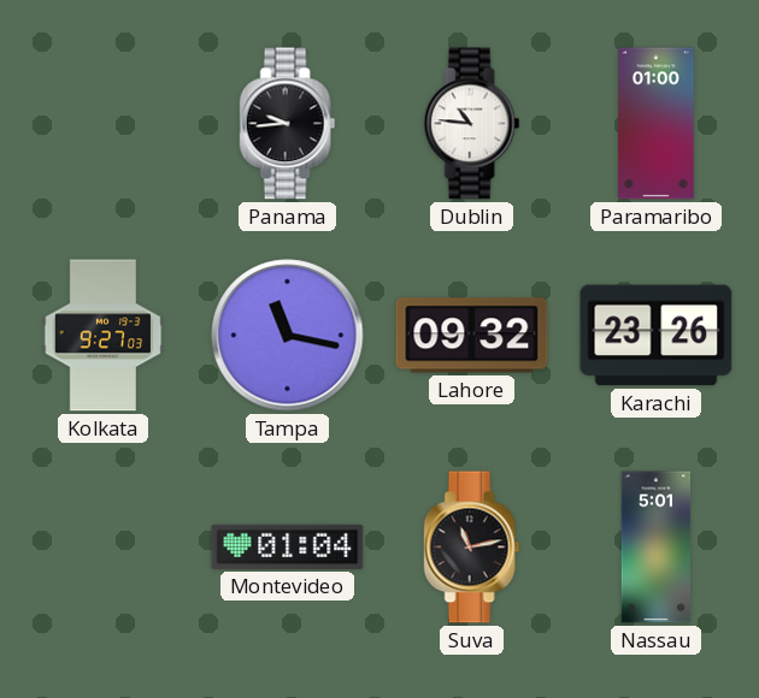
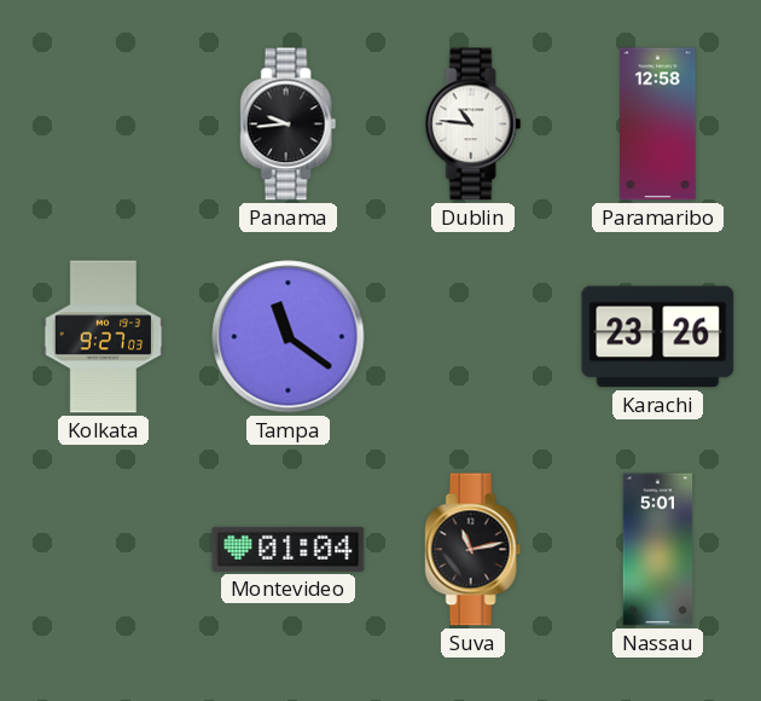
Paramaribo: 01:00 -> 12:58 (658, 124)
Tampa: 11:17 -> 11:21 (289, 337)
Lahore: 09:32 -> none (472, 336)
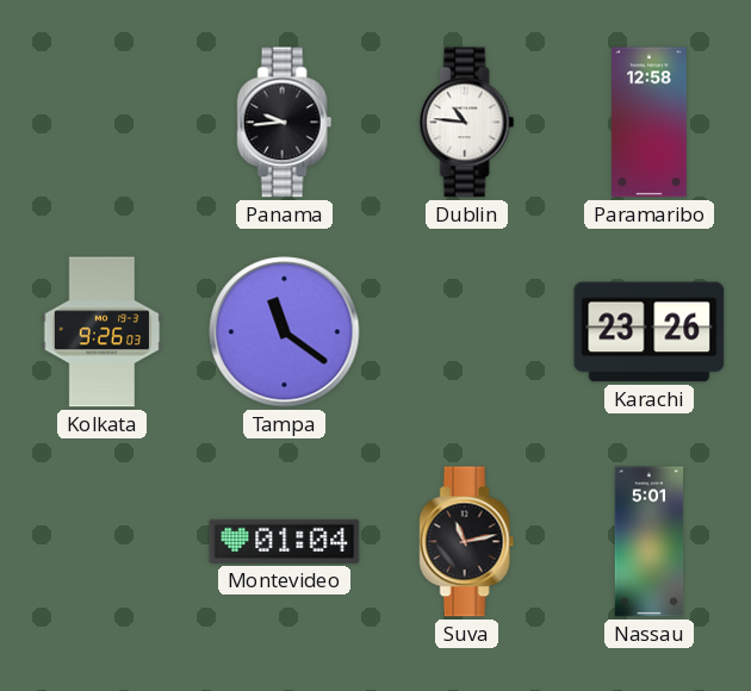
Kolkata: 9:27 -> 9:26 (103, 332)
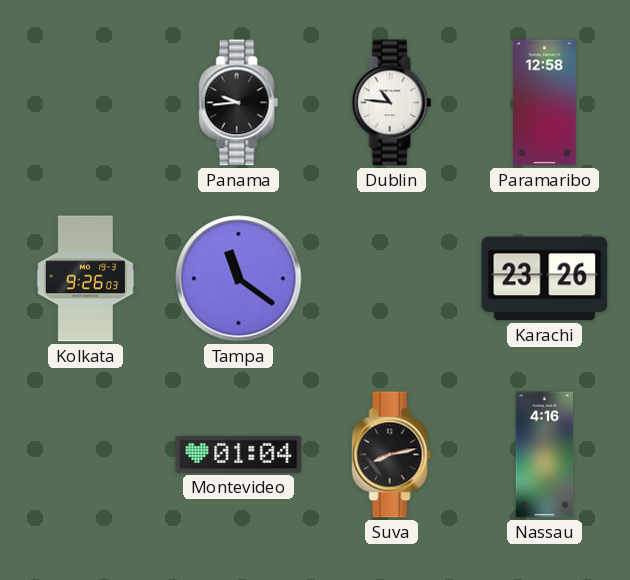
Suva: 11:13 -> 8:13 (392, 455)
Nassau: 5:01 -> 4:16 (545, 455)
